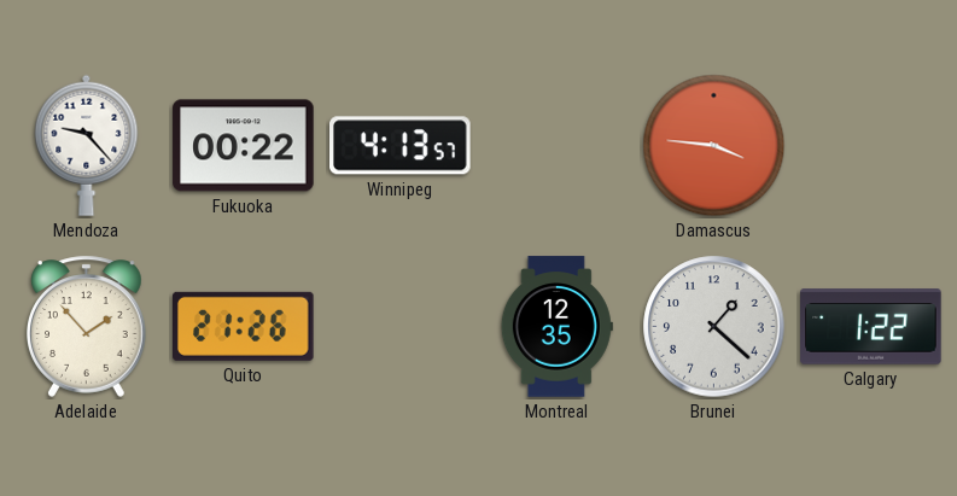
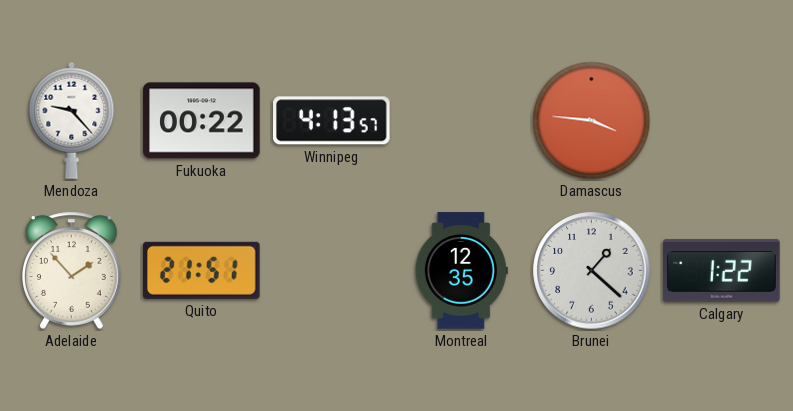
Quito: 21:26 -> 21:51 (202, 270)
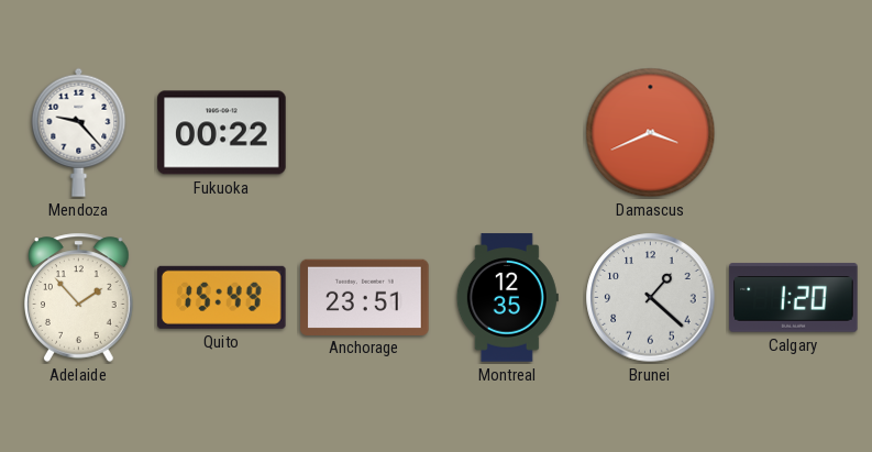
Winnipeg: 4:13 -> none (332, 121)
Damascus: 3:46 -> 3:41 (651, 133)
Quito: 21:51 -> 15:49 (222, 297)
Anchorage: none -> 23:51 (365, 297)
Calgary: 1:22 -> 1:20 (794, 298)
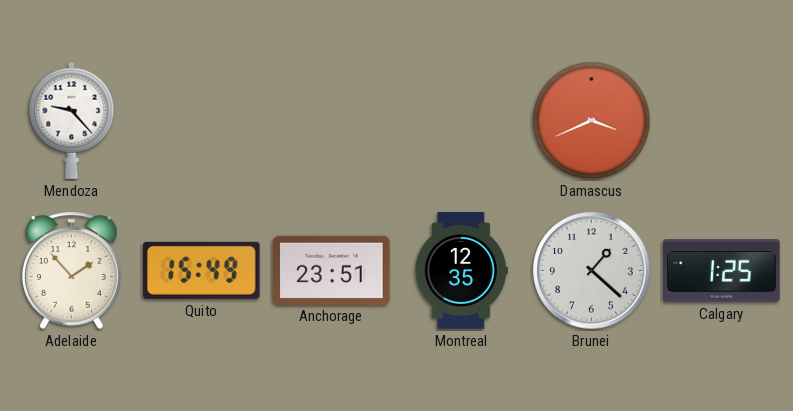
Fukuoka: 00:22 -> none (222, 133)
Calgary: 1:20 -> 1:25 (722, 271)
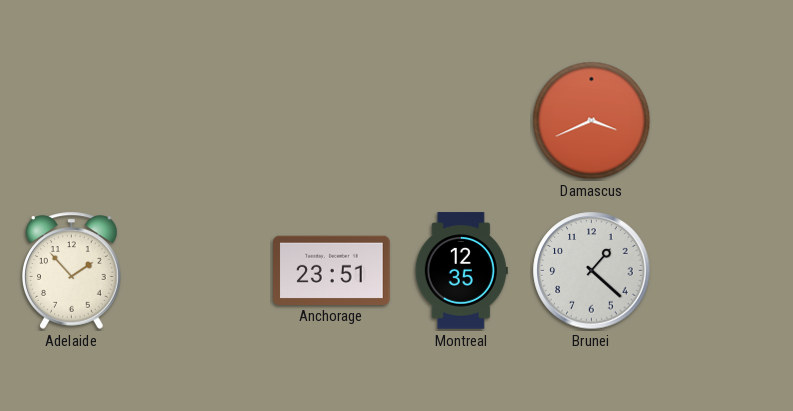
Mendoza: 9:23 -> none (72, 120)
Quito: 15:49 -> none (202, 270)
Calgary: 1:25 -> none (722, 271)
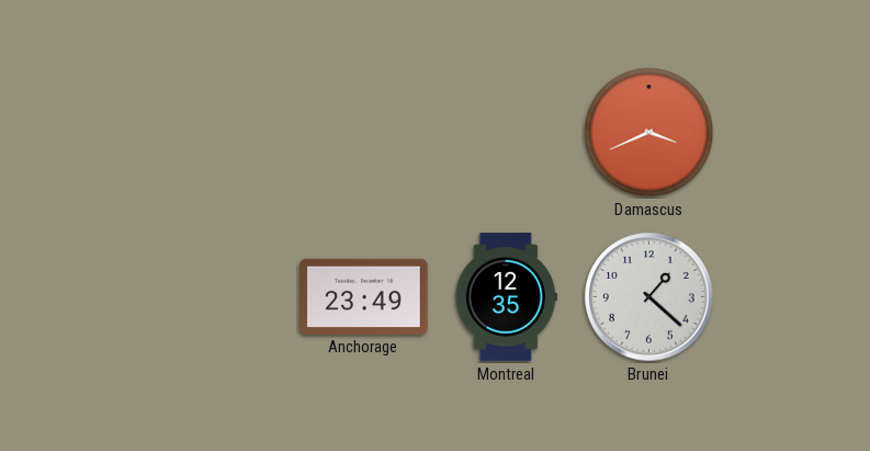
Adelaide: 1:53 -> none (72, 270)
Anchorage: 23:51 -> 23:49 (364, 296)
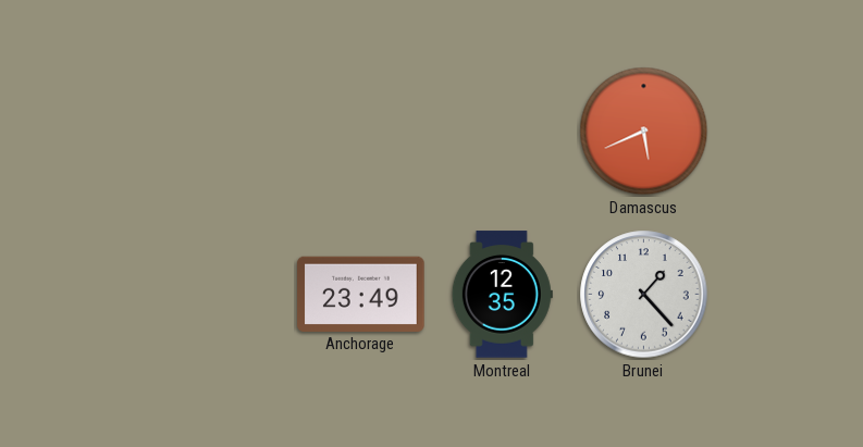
Damascus: 3:41 -> 5:41 (644, 132)
Brunei: 1:22 -> 1:23 (644, 295)
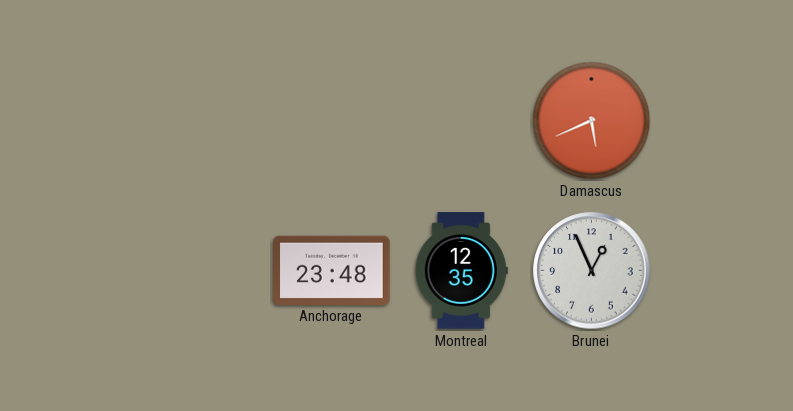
Anchorage: 23:49 -> 23:48 (332, 270)
Brunei: 1:23 -> 12:56 (592, 271)
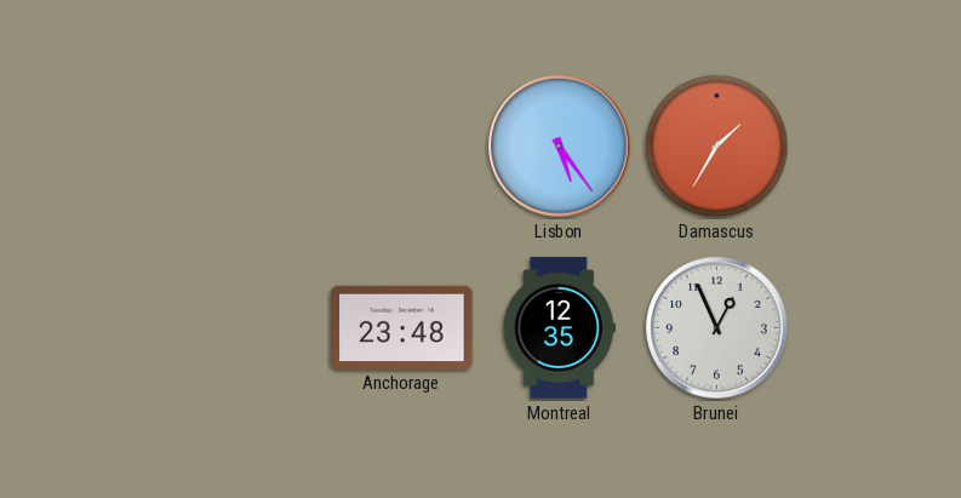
Lisbon: none -> 5:24 (560, 147)
Damascus: 5:41 -> 1:35 (717, 147)
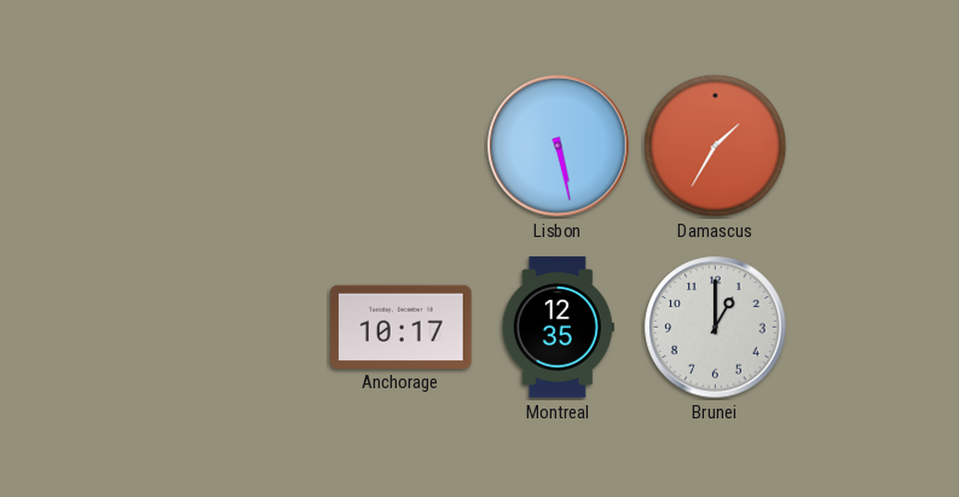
Lisbon: 5:24 -> 5:28 (559, 146)
Anchorage: 23:48 -> 10:17 (401, 326)
Brunei: 12:56 -> 1:00 (716, 328)
